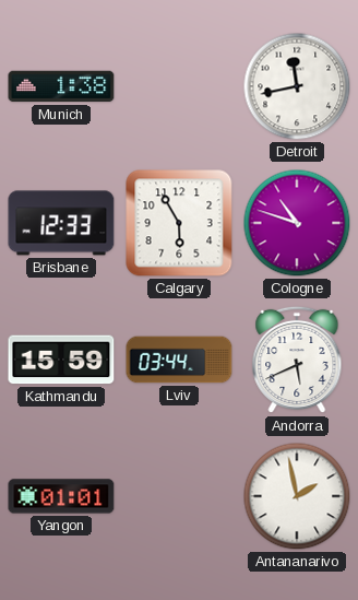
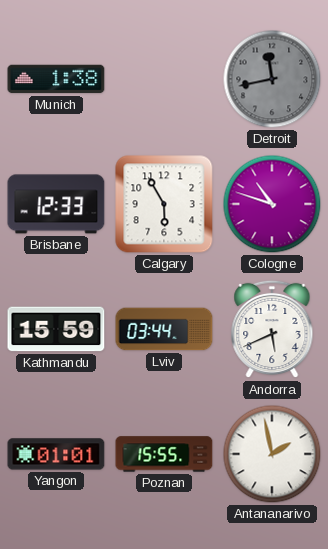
Detroit dial: white -> grey (272, 79)
Poznan: none -> 15:55 (164, 454)
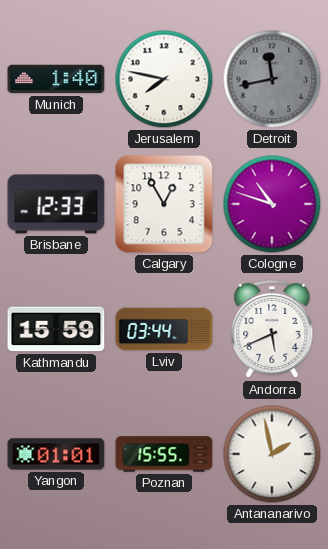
Munich: 1:38 -> 1:40 (56, 79)
Jerusalem: none -> 7:47 (164, 79)
Calgary: 5:55 -> 12:55 (164, 204)
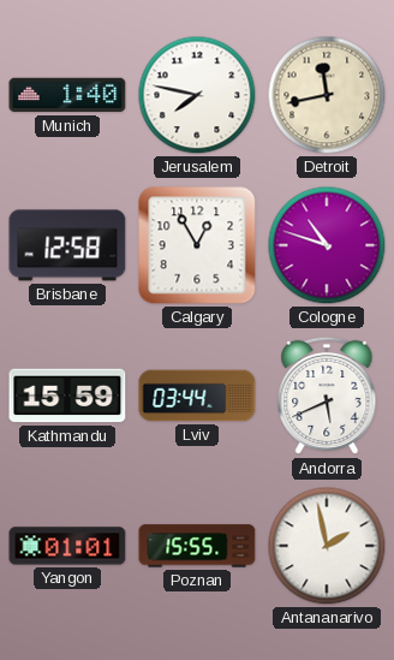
Detroit dial: grey -> cream (327, 95)
Brisbane: 12:33 -> 12:58 (67, 245)
